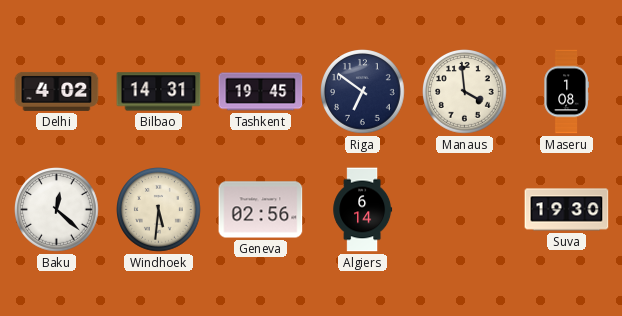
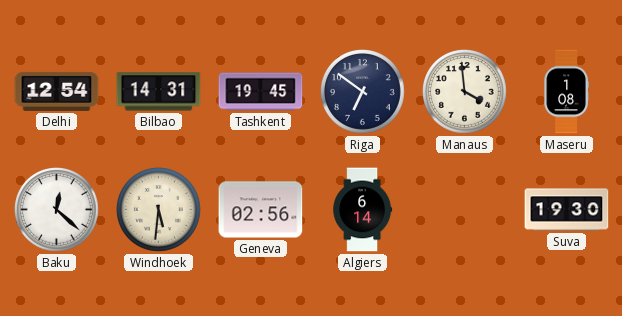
Delhi: 4:02 -> 12:54 (57, 91)
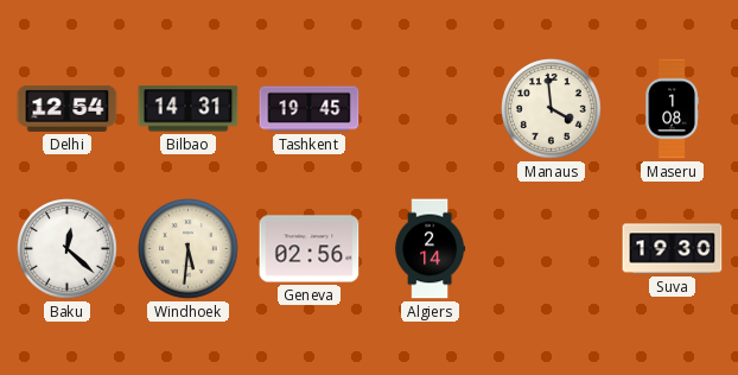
Riga: 6:51 -> none (363, 92)
Algiers: 6:14 -> 2:14 (431, 249)
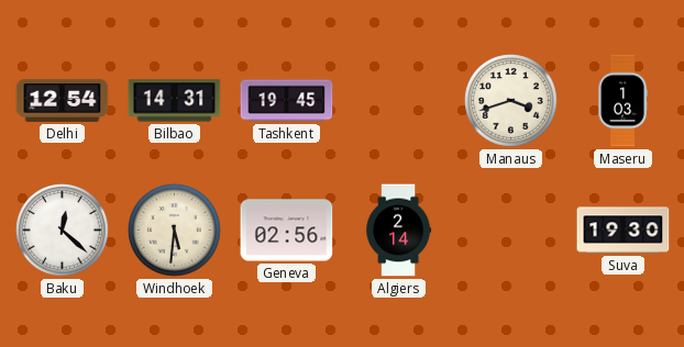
Manaus: 3:59 -> 3:42 (511, 101)
Maseru: 1:08 -> 1:03 (622, 101)
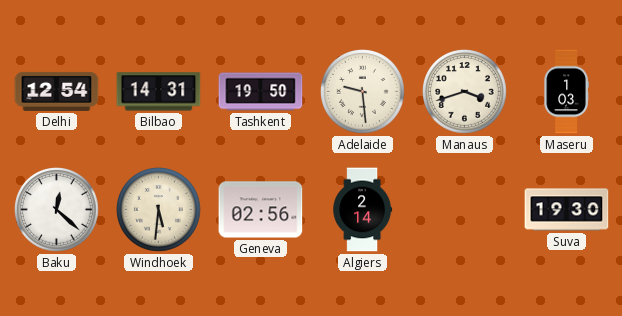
Tashkent: 19:45 -> 19:50 (261, 92)
Adelaide: none -> 9:29 (363, 92)
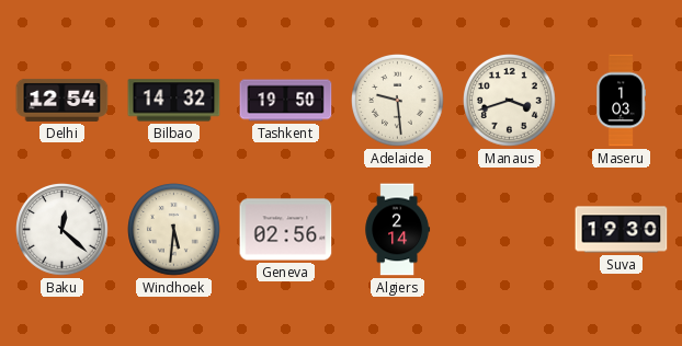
Bilbao: 14:31 -> 14:32 (174, 101)
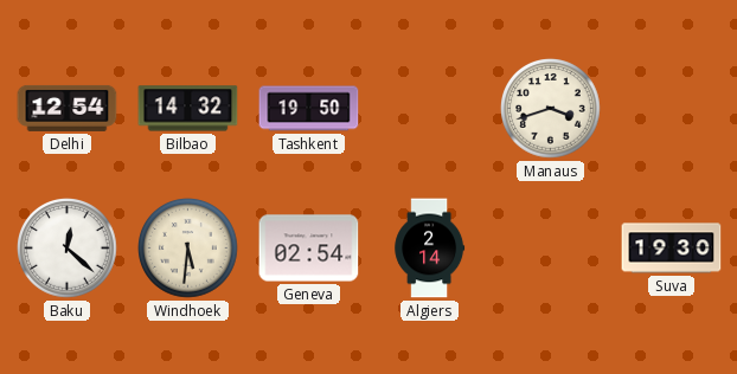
Adelaide: 9:29 -> none (398, 101)
Maseru: 1:03 -> none (621, 101)
Geneva: 02:56 -> 02:54 (309, 249)
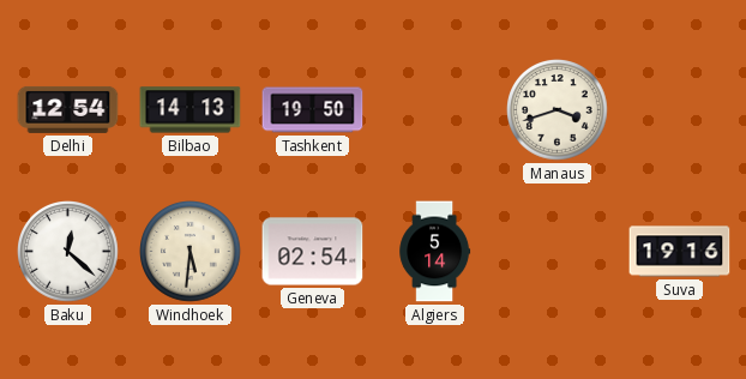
Bilbao: 14:32 -> 14:13 (191, 110)
Algiers: 2:14 -> 5:14 (435, 252)
Suva: 19:30 -> 19:16 (680, 252)
